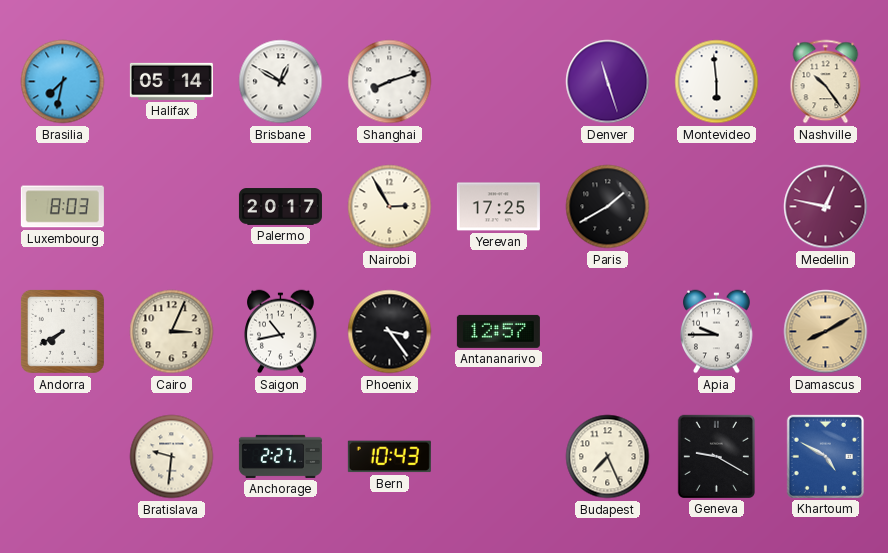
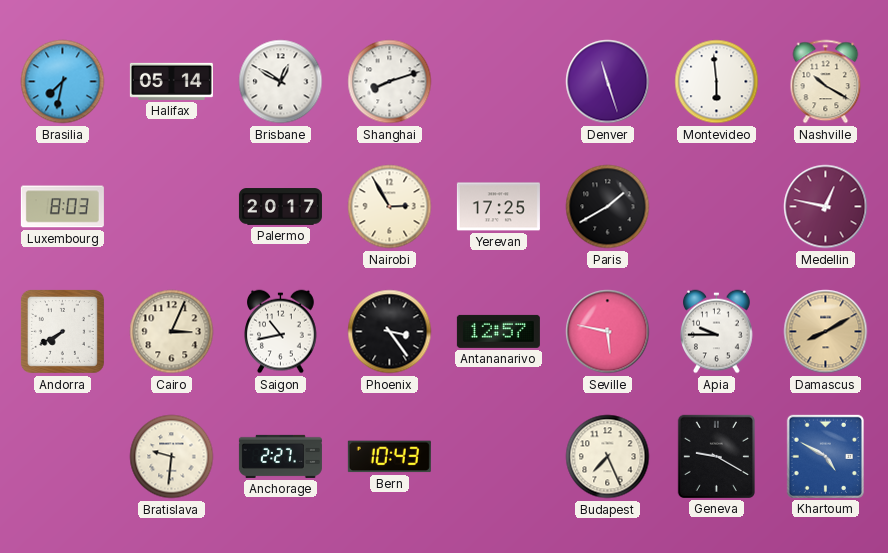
Nashville: 10:24 -> 10:20 (826, 82)
Seville: none -> 5:47 (608, 332)
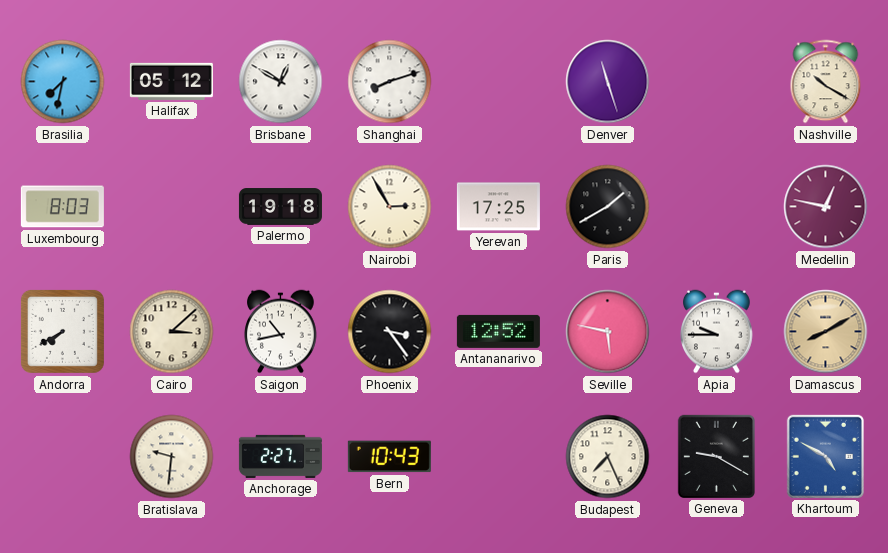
Halifax: 05:14 -> 05:12 (171, 81)
Montevideo: 5:59 -> none (717, 82)
Palermo: 20:17 -> 19:18 (280, 207)
Cairo: 3:04 -> 3:08 (172, 332)
Antananarivo: 12:57 -> 12:52 (498, 331)
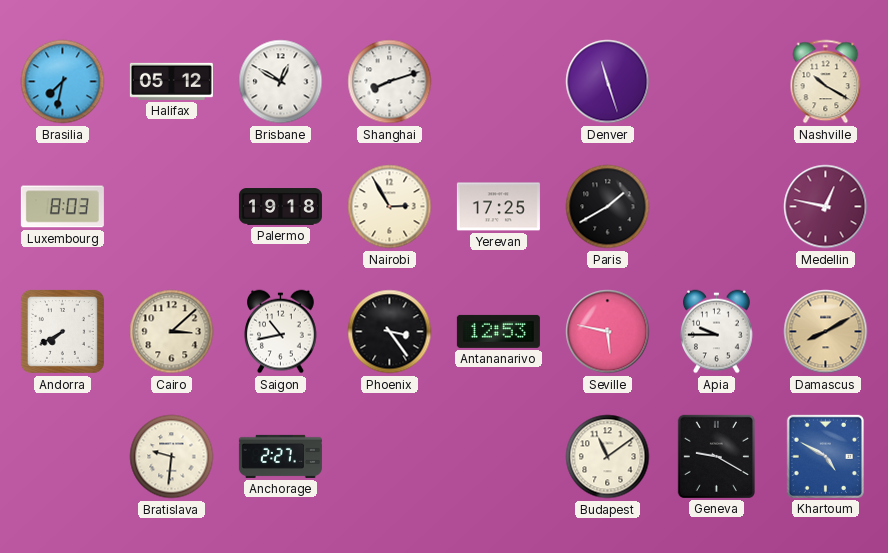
Antananarivo: 12:52 -> 12:53 (498, 331)
Bern: 10:43 -> none (389, 457)
Budapest: 7:26 -> 11:09 (608, 457)
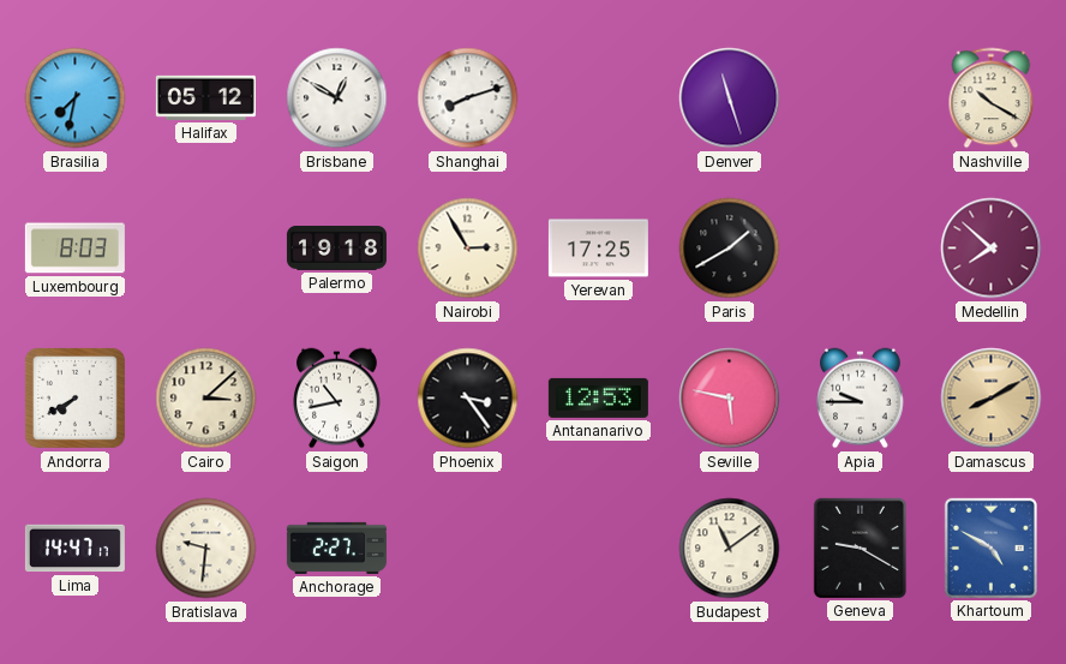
Medellin: 12:47 -> 7:52 (992, 249)
Lima: none -> 14:47 (74, 549)
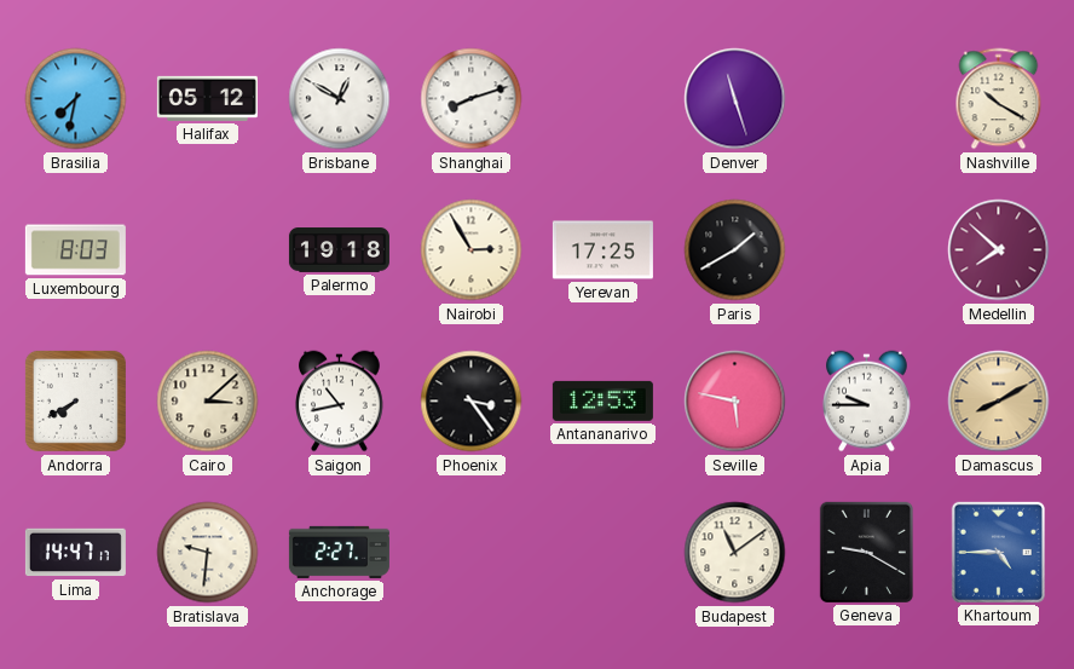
Khartoum: 4:50 -> 4:45 (998, 552)
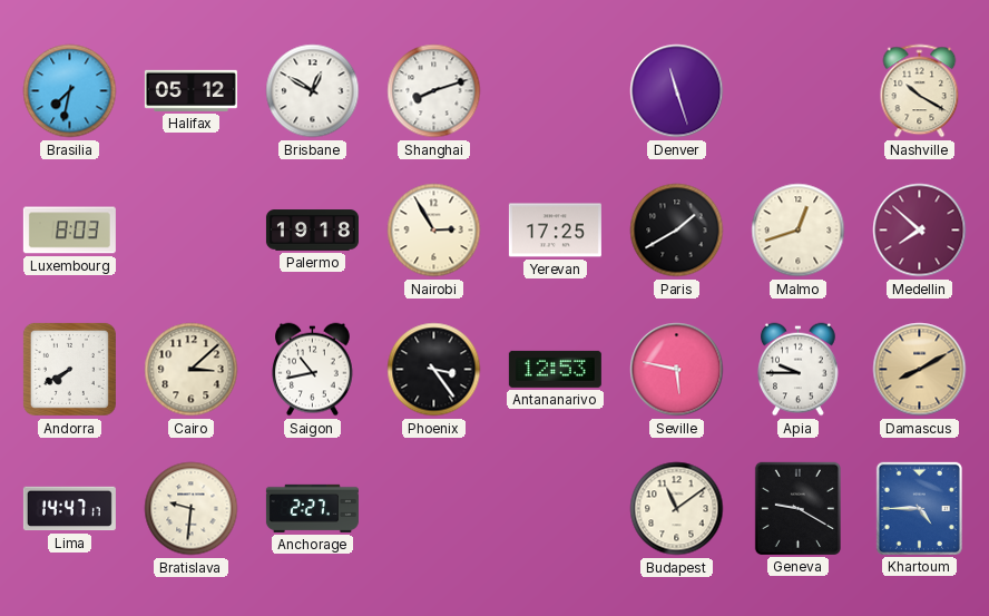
Malmo: none -> 12:42 (799, 231)
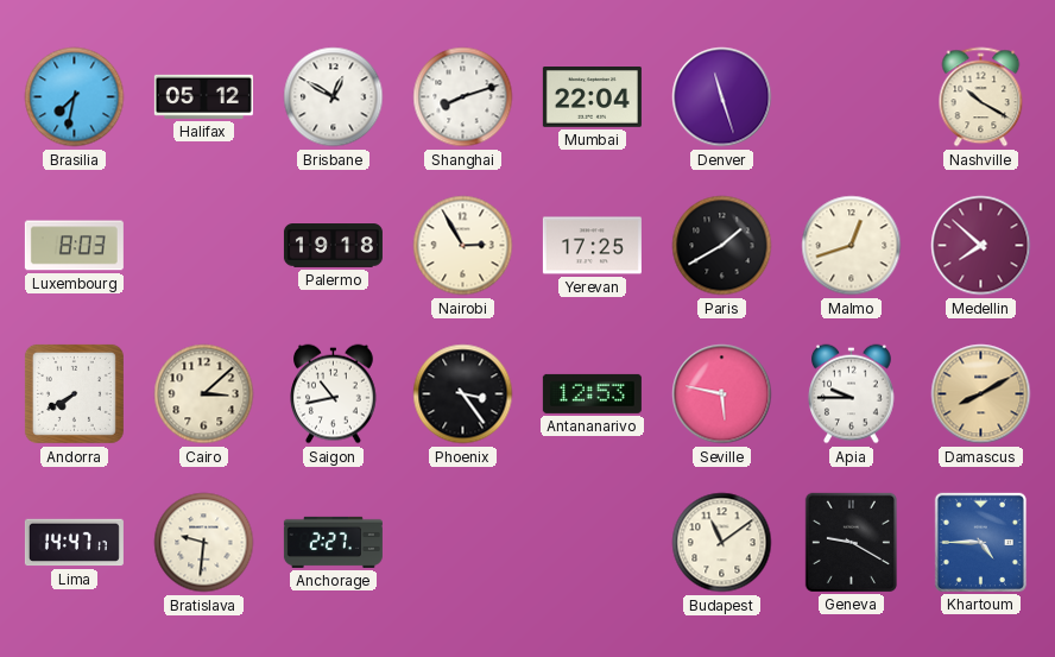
Mumbai: none -> 22:04 (592, 97)
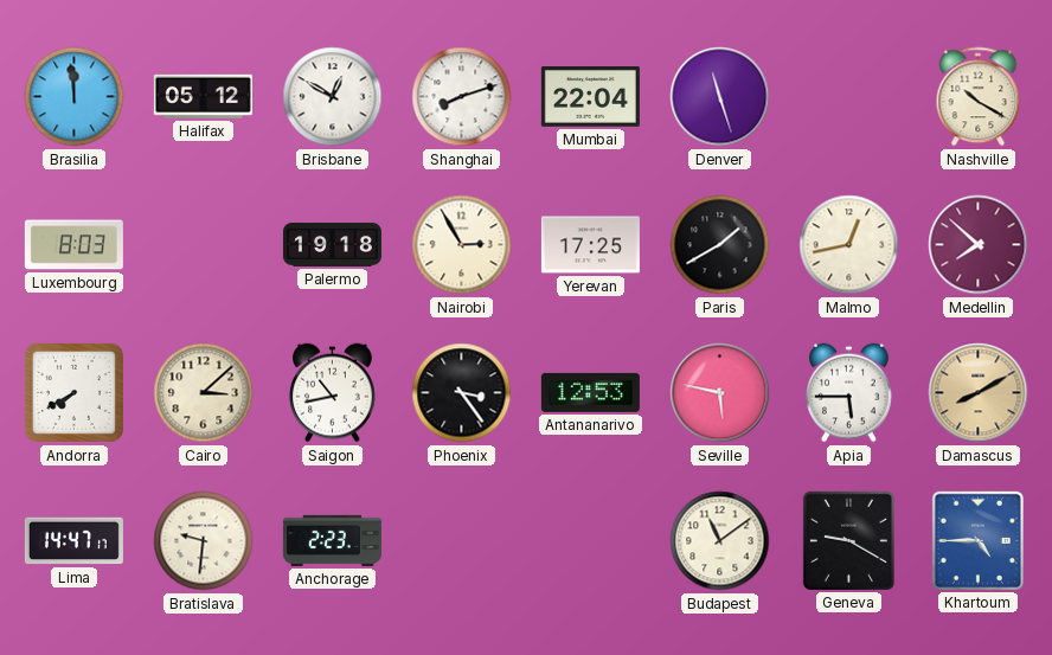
Brasilia: 7:32 -> 11:59 (75, 97)
Malmo: 12:42 -> 12:43 (849, 245)
Apia: 9:45 -> 5:45 (849, 393)
Anchorage: 2:27 -> 2:23 (332, 540)
